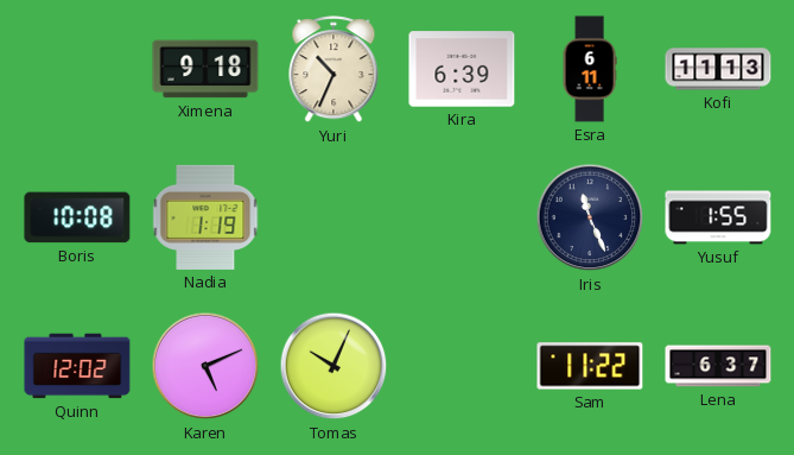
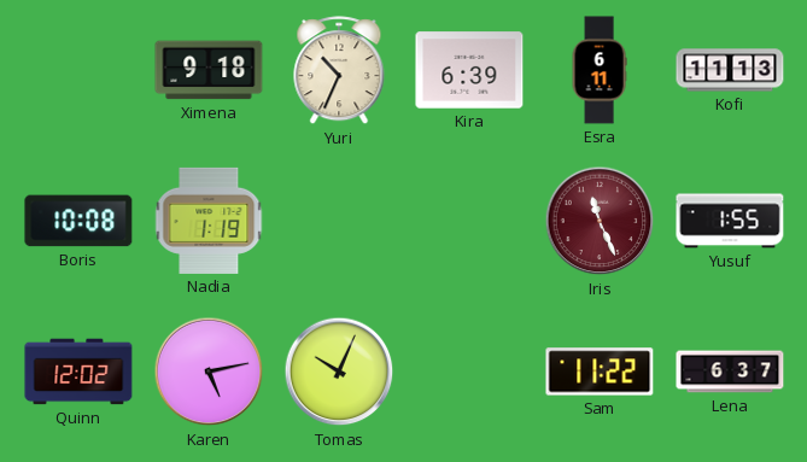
Iris dial: navy -> burgundy (600, 221)
Karen: 5:11 -> 5:13 (209, 372)
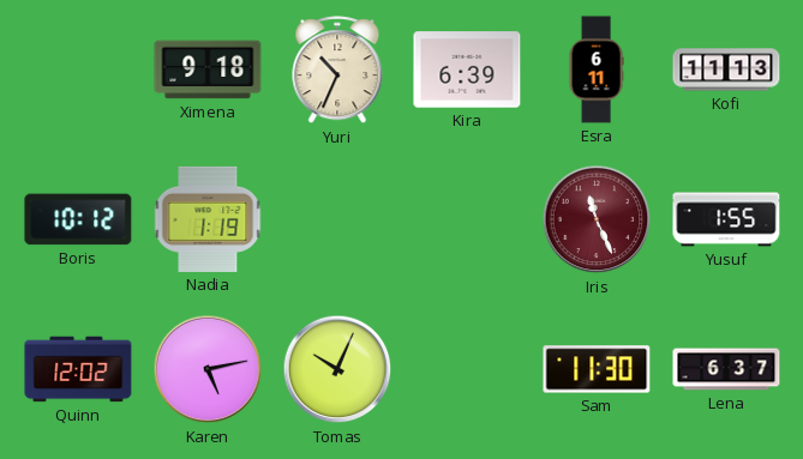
Boris: 10:08 -> 10:12 (78, 219)
Sam: 11:22 -> 11:30 (597, 369)
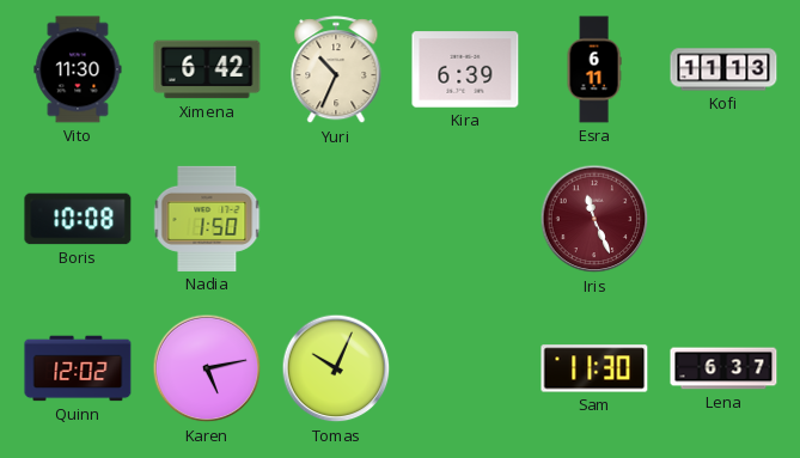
Vito: none -> 11:30 (78, 69)
Ximena: 9:18 -> 6:42 (207, 69)
Boris: 10:12 -> 10:08 (78, 219)
Nadia: 1:19 -> 1:50 (207, 219)
Yusuf: 1:55 -> none (726, 219)
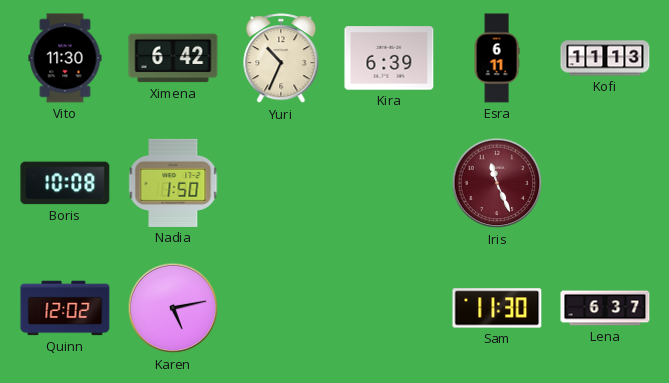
Tomas: 10:04 -> none (336, 368)
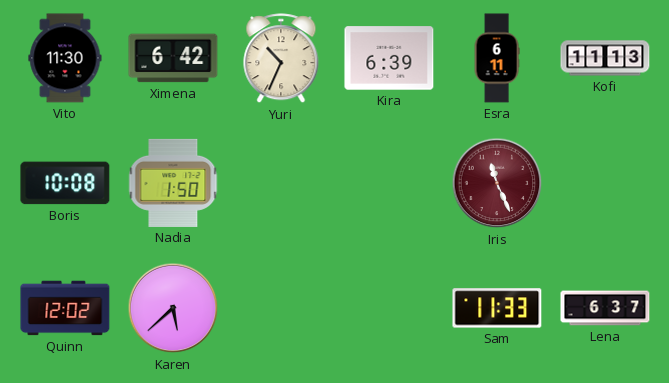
Karen: 5:13 -> 5:38 (173, 308)
Sam: 11:30 -> 11:33 (497, 308)
